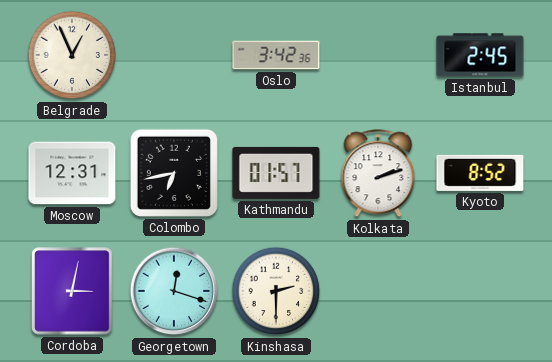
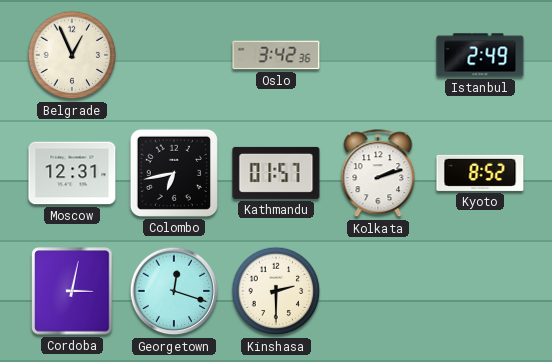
Istanbul: 2:45 -> 2:49 (480, 55)
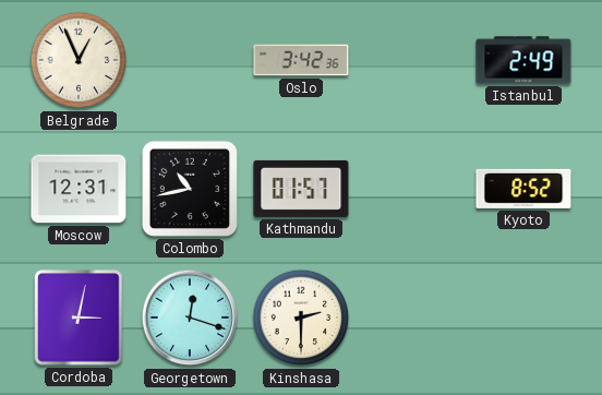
Colombo: 6:43 -> 10:43 (190, 189)
Kolkata: 2:12 -> none (378, 174)
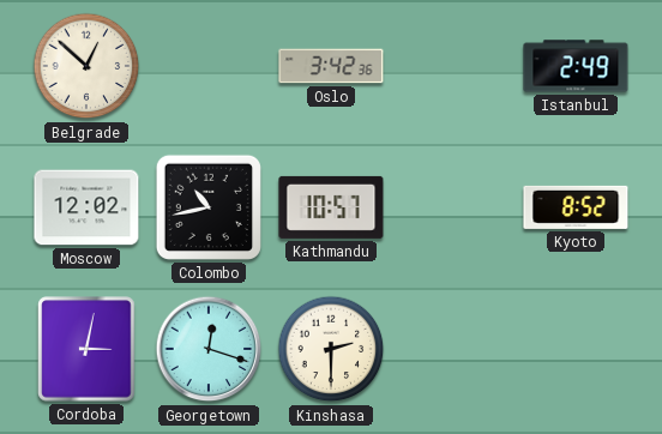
Belgrade: 12:56 -> 12:52 (86, 66)
Moscow: 12:31 -> 12:02 (86, 207)
Kathmandu: 01:57 -> 10:57 (331, 207)
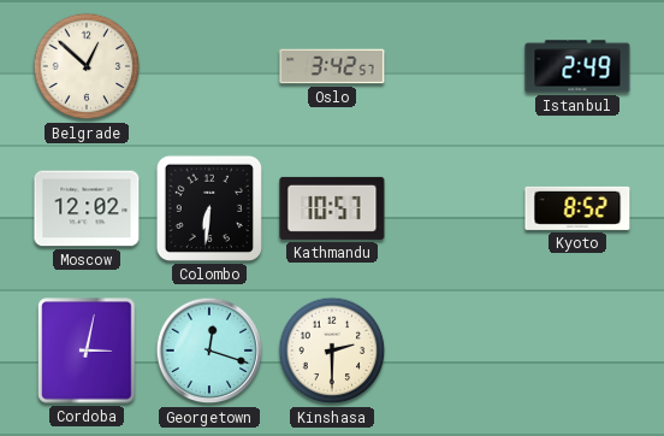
Oslo: 3:42:36 -> 3:42:57 (332, 66)
Colombo: 10:43 -> 6:31 (209, 208)
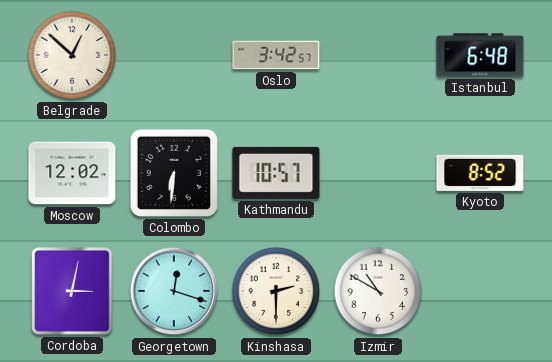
Istanbul: 2:49 -> 6:48 (480, 55)
Izmir: none -> 10:50 (378, 291)
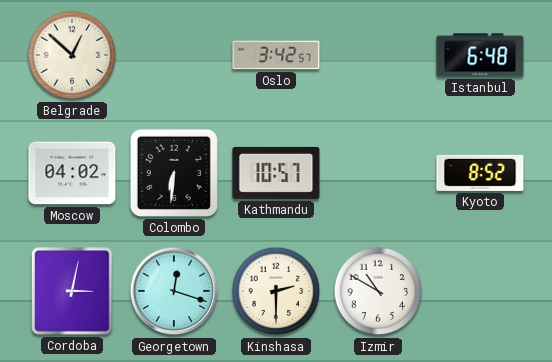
Moscow: 12:02 -> 04:02 (72, 173)
